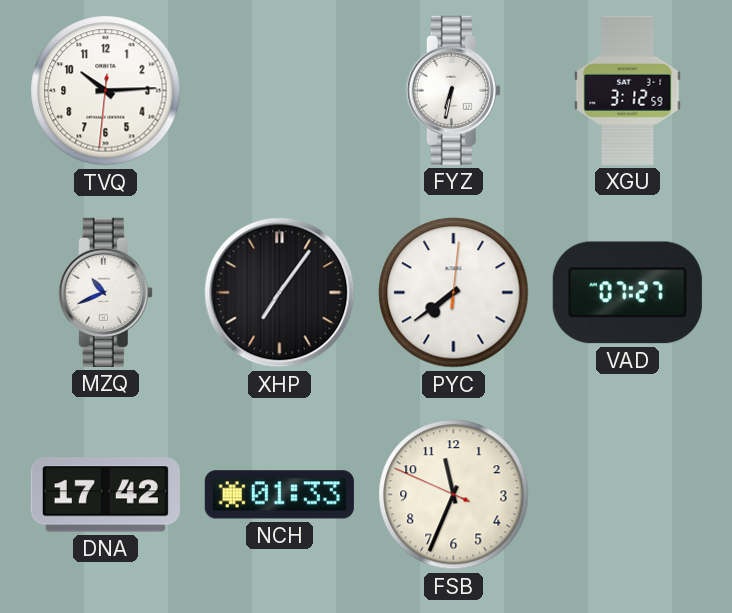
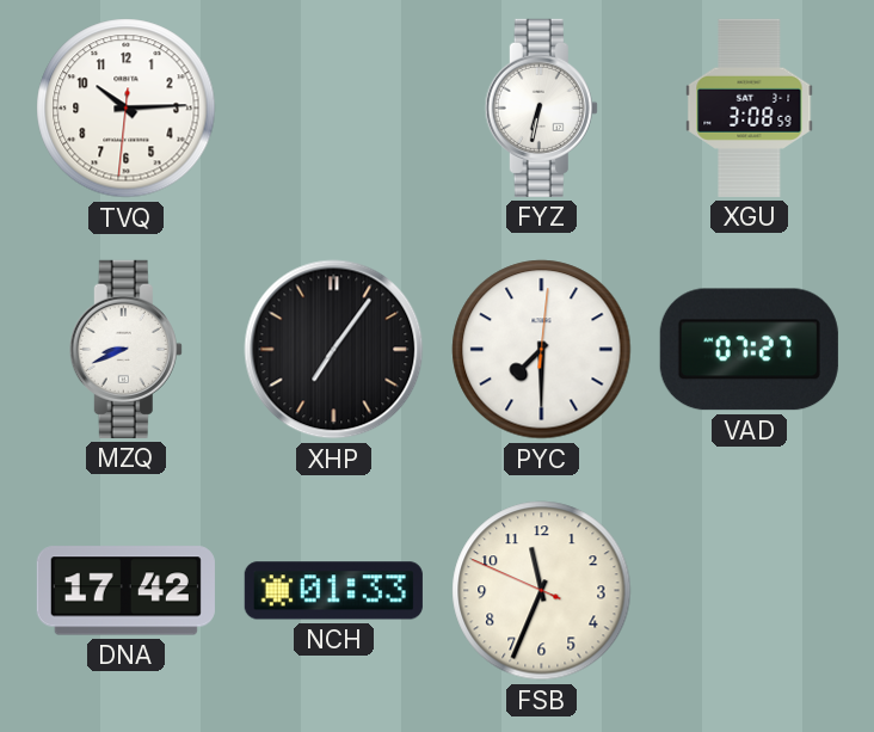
XGU: 3:12 -> 3:08 (750, 107)
MZQ: 10:41 -> 8:41 (125, 349)
PYC: 7:39 -> 7:30 (542, 350)
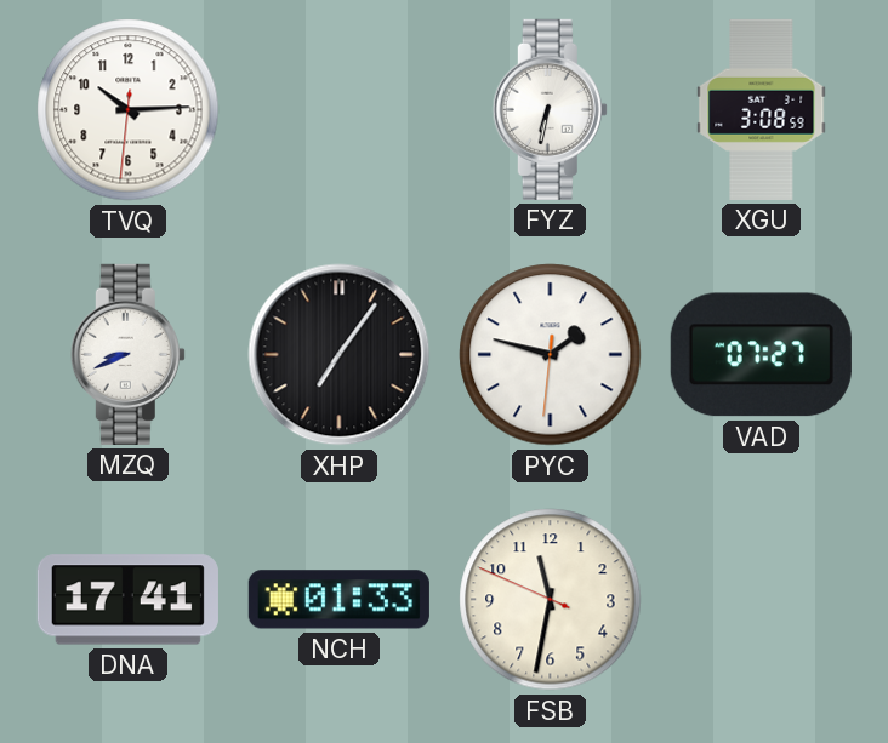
PYC: 7:30 -> 1:47 (551, 355)
DNA: 17:42 -> 17:41 (127, 600)
FSB: 11:33 -> 11:31 (551, 600)
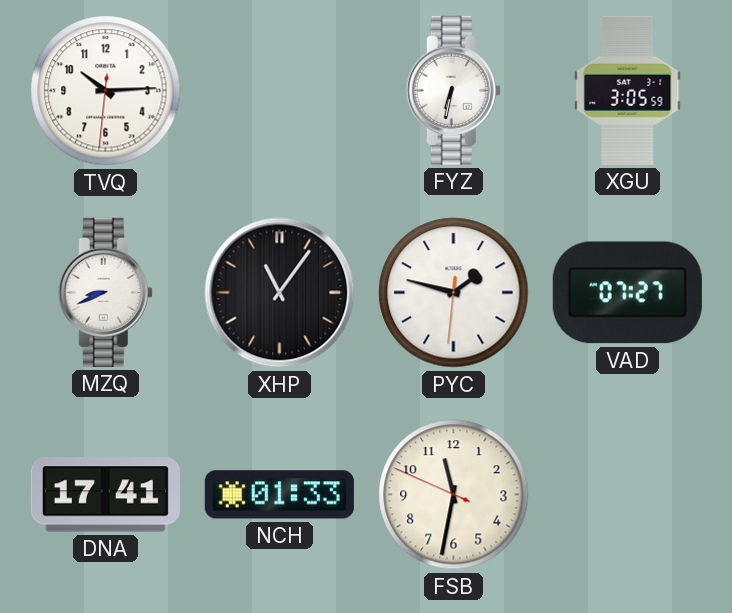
XGU: 3:08 -> 3:05 (628, 90)
XHP: 7:06 -> 11:06 (280, 293)
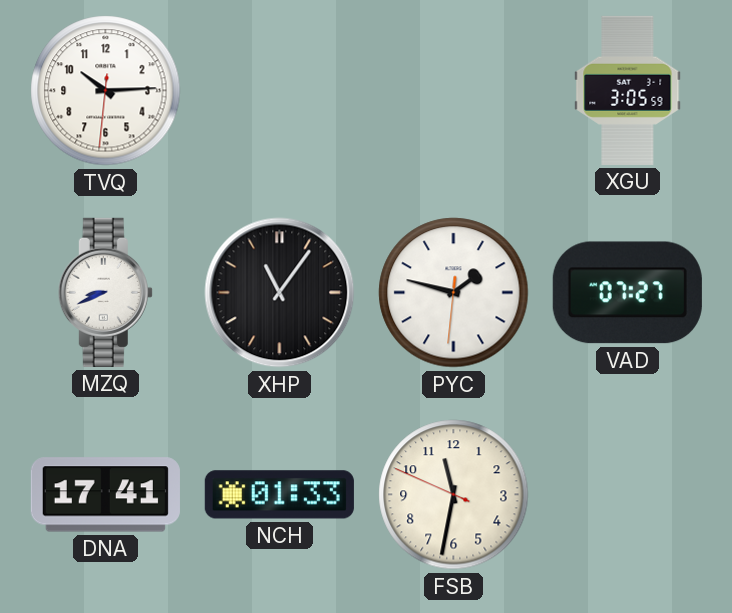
FYZ: 6:32 -> none (453, 90)
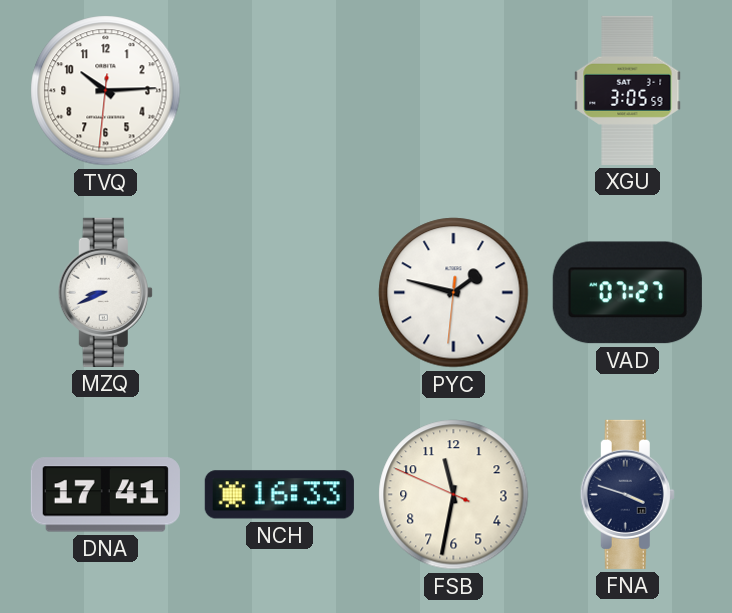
XHP: 11:06 -> none (280, 293)
NCH: 01:33 -> 16:33 (279, 495)
FNA: none -> 3:48 (627, 494)
